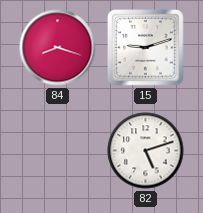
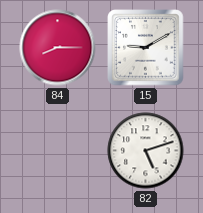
84: 8:18 -> 8:15 (58, 48)
15: 9:12 -> 9:10 (146, 48)
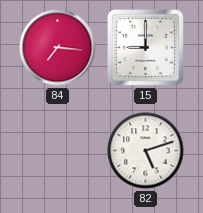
84: 8:15 -> 7:16 (58, 48)
15: 9:10 -> 9:00 (146, 48)
